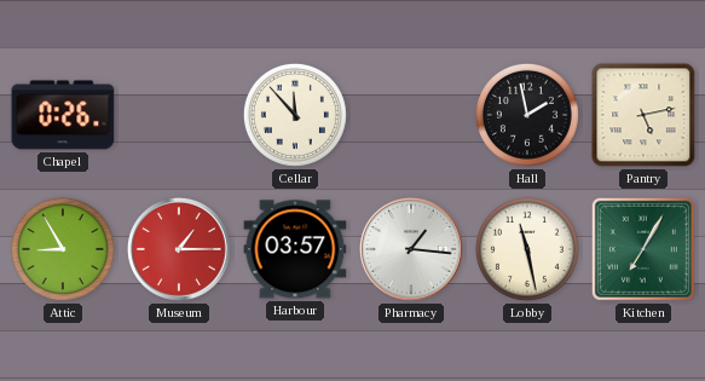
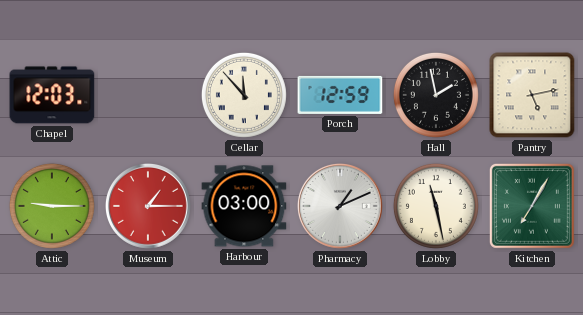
Chapel: 0:26 -> 12:03 (52, 95)
Porch: none -> 12:59 (340, 95)
Attic: 8:55 -> 9:15 (52, 206)
Harbour: 03:57 -> 03:00 (244, 206)
Pharmacy: 1:16 -> 1:11 (341, 207)
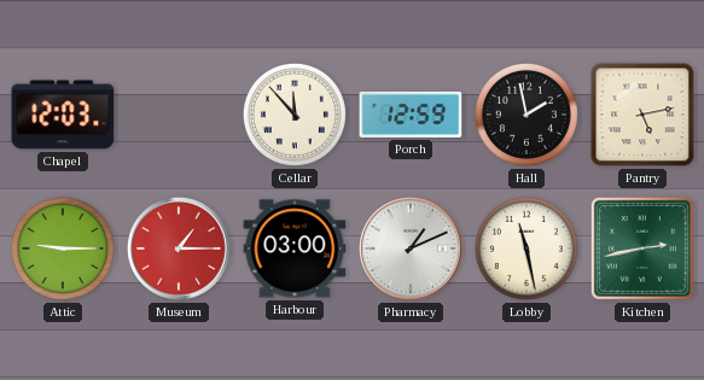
Kitchen: 7:05 -> 2:43 (642, 249)
